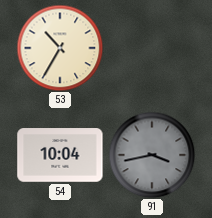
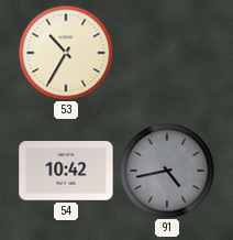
54: 10:04 -> 10:42 (66, 171)
91: 3:43 -> 4:43 (167, 171)
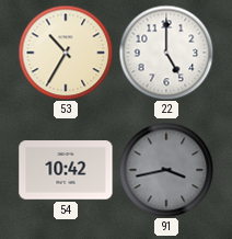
22: none -> 5:00 (166, 53)
91: 4:43 -> 3:43 (166, 170)
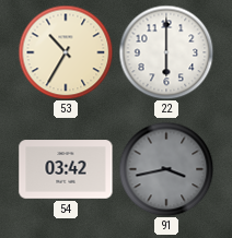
22: 5:00 -> 6:00 (166, 52)
54: 10:42 -> 03:42 (66, 169)
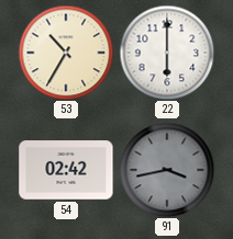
54: 03:42 -> 02:42 (66, 170)
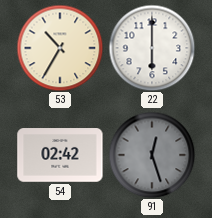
91: 3:43 -> 12:27 (152, 155)
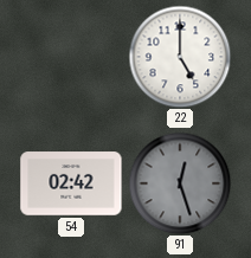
53: 10:35 -> none (60, 48)
22: 6:00 -> 5:00 (180, 57)
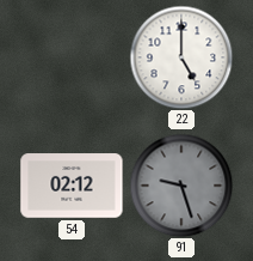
54: 02:42 -> 02:12 (72, 186)
91: 12:27 -> 9:27 (181, 186)
